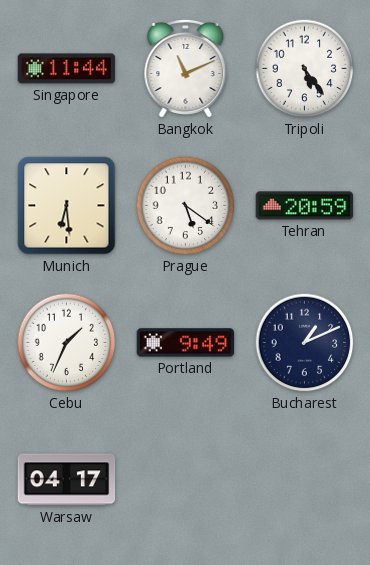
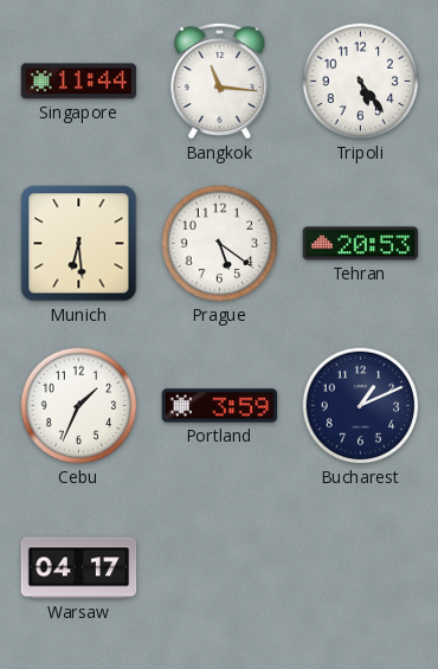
Bangkok: 11:11 -> 11:16 (220, 81)
Tehran: 20:59 -> 20:53 (361, 244)
Portland: 9:49 -> 3:59 (220, 406)
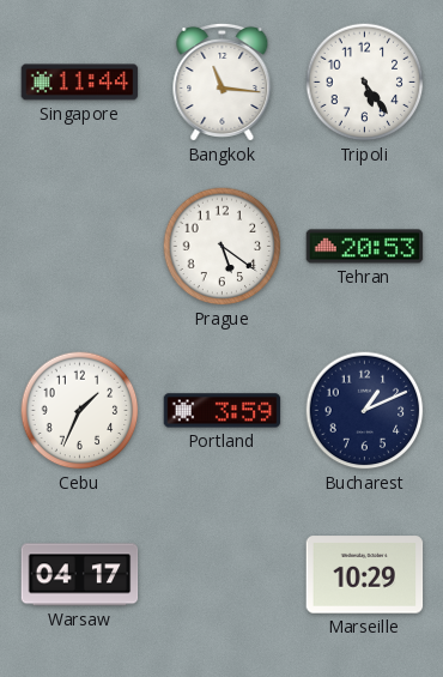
Munich: 6:29 -> none (79, 244)
Marseille: none -> 10:29 (365, 575)
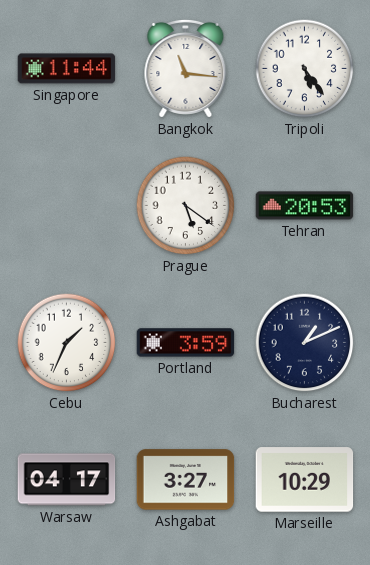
Ashgabat: none -> 3:27 (186, 480)
